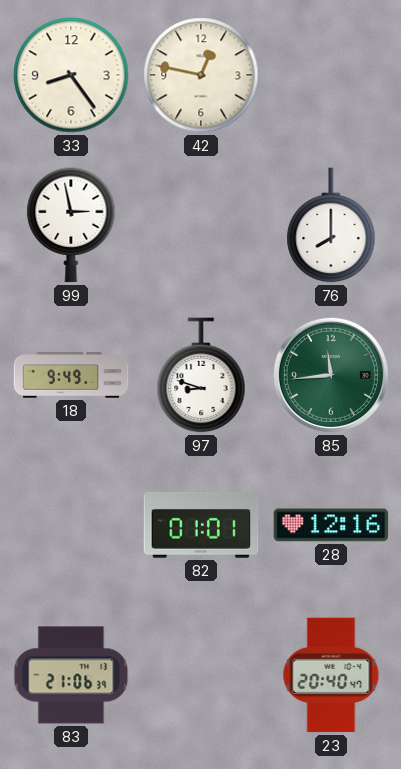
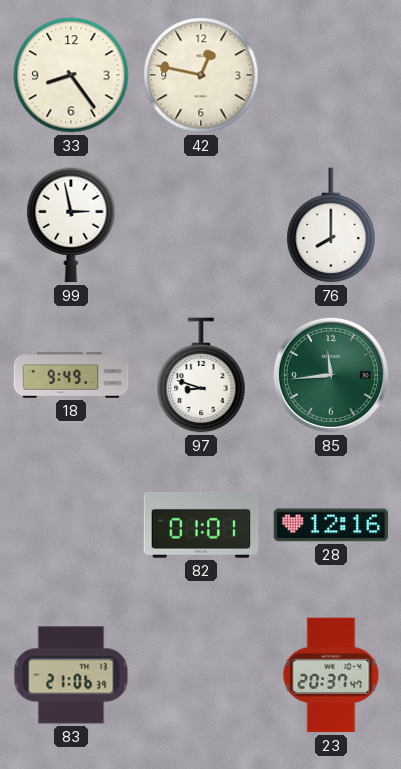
23: 20:40 -> 20:37 (331, 675)
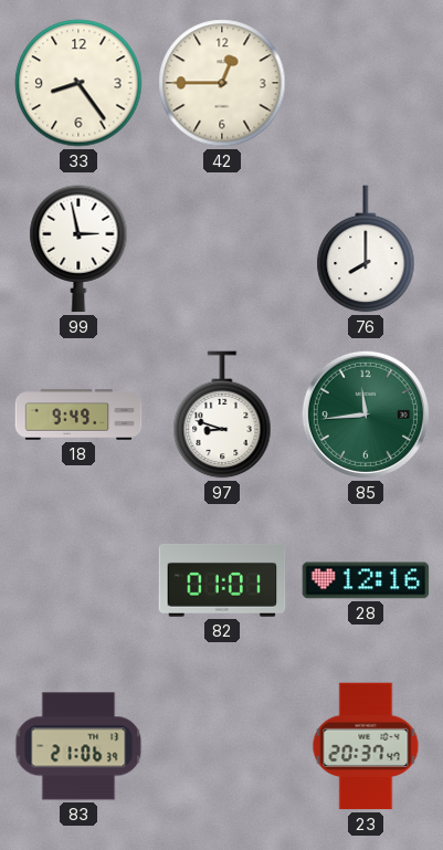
42: 12:47 -> 12:45 (222, 83)
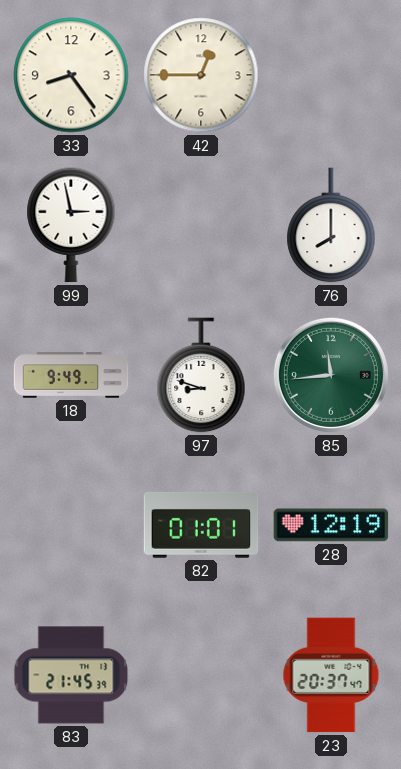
28: 12:16 -> 12:19 (331, 525)
83: 21:06 -> 21:45 (71, 675)
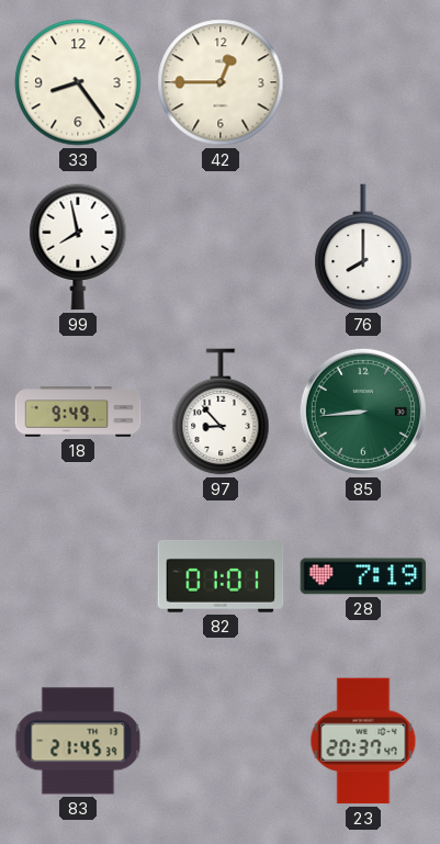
99: 2:58 -> 7:58 (78, 247)
97: 8:48 -> 8:53 (221, 412)
85: 11:44 -> 8:44 (363, 412)
28: 12:19 -> 7:19 (363, 576)
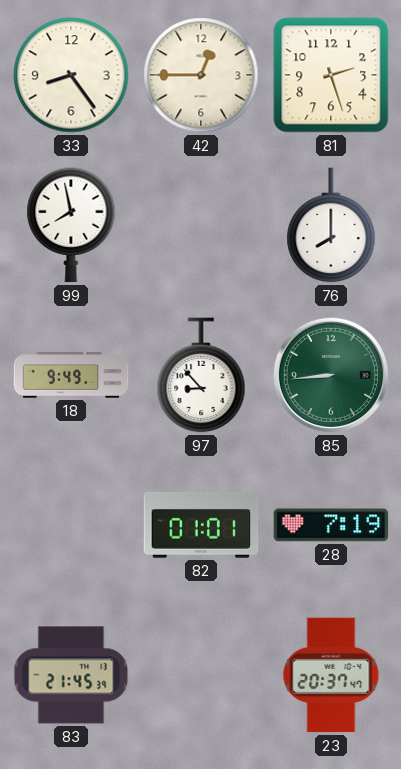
81: none -> 2:27 (331, 75)
